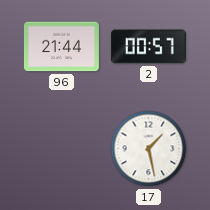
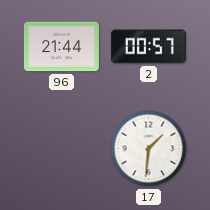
17: 1:28 -> 1:31 (149, 149)
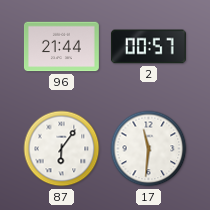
87: none -> 6:06 (62, 149)
17: 1:31 -> 11:31 (149, 149)
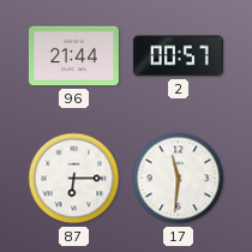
87: 6:06 -> 6:15 (74, 179)
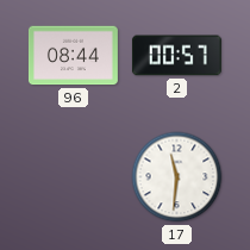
96: 21:44 -> 08:44 (73, 56)
87: 6:15 -> none (74, 179)
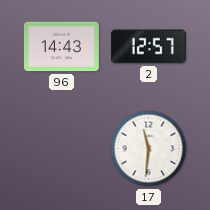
96: 08:44 -> 14:43 (61, 47)
2: 00:57 -> 12:57 (148, 47)
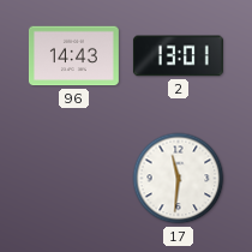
2: 12:57 -> 13:01 (178, 56)
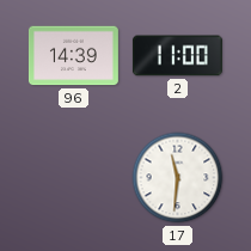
96: 14:43 -> 14:39 (73, 56)
2: 13:01 -> 11:00 (177, 56)
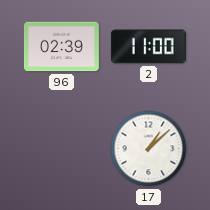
96: 14:39 -> 02:39 (61, 47)
17: 11:31 -> 1:08 (149, 149)
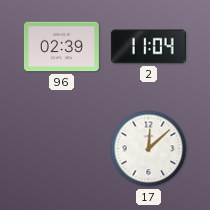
2: 11:00 -> 11:04 (148, 47)
17: 1:08 -> 12:08 (149, 149)
